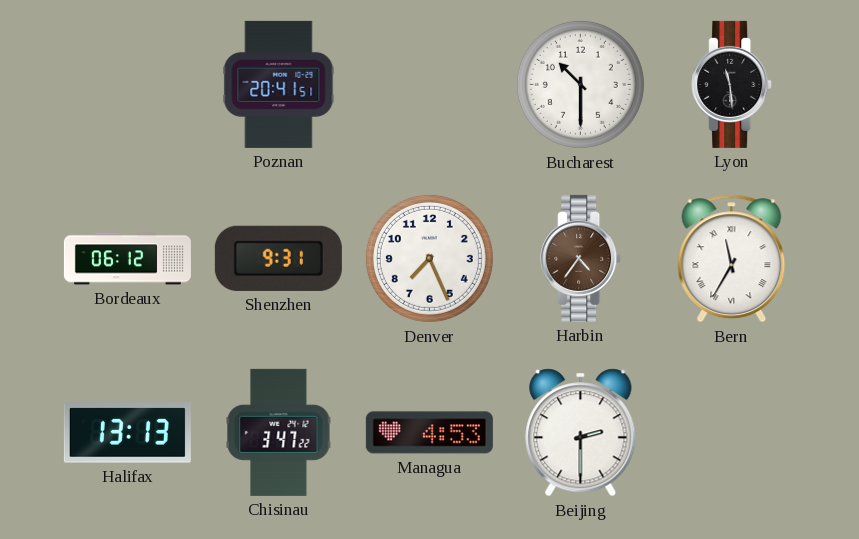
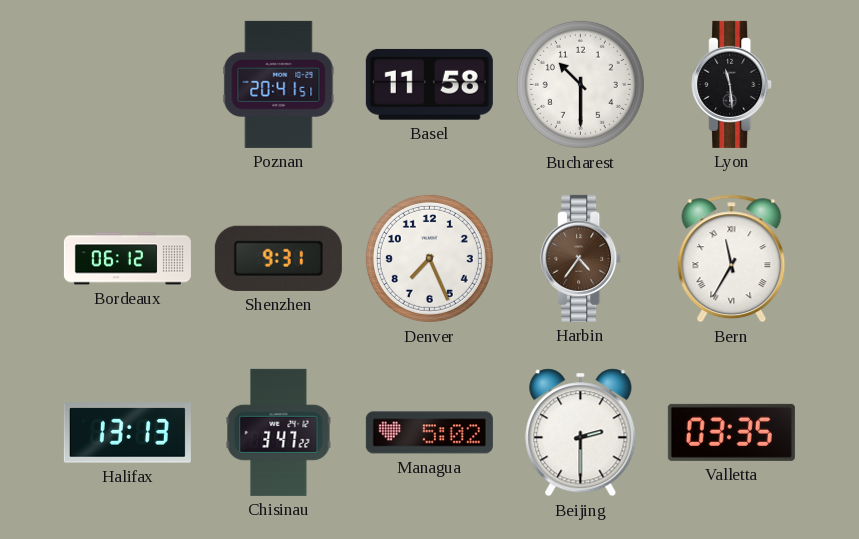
Basel: none -> 11:58 (429, 84)
Managua: 4:53 -> 5:02 (429, 433)
Valletta: none -> 03:35 (731, 432)
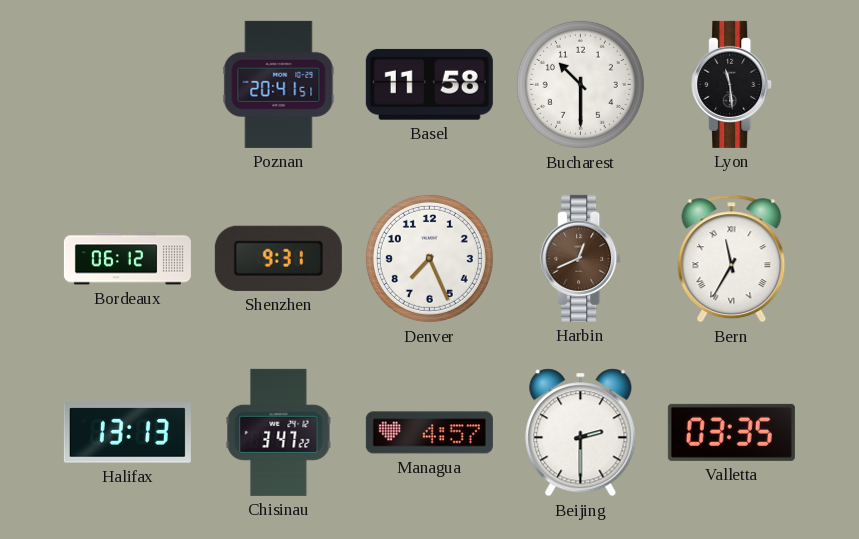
Harbin: 4:36 -> 12:41 (581, 258)
Managua: 5:02 -> 4:57 (429, 433)
